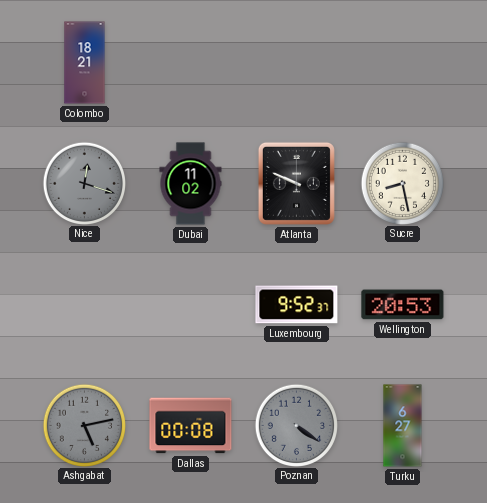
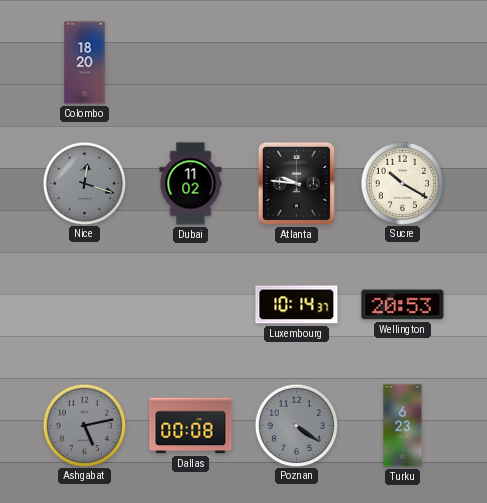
Colombo: 18:21 -> 18:20 (85, 63)
Atlanta: 9:49 -> 9:46 (296, 183)
Sucre: 8:28 -> 10:20 (402, 183)
Luxembourg: 9:52 -> 10:14 (297, 305)
Turku: 6:27 -> 6:23 (403, 426)
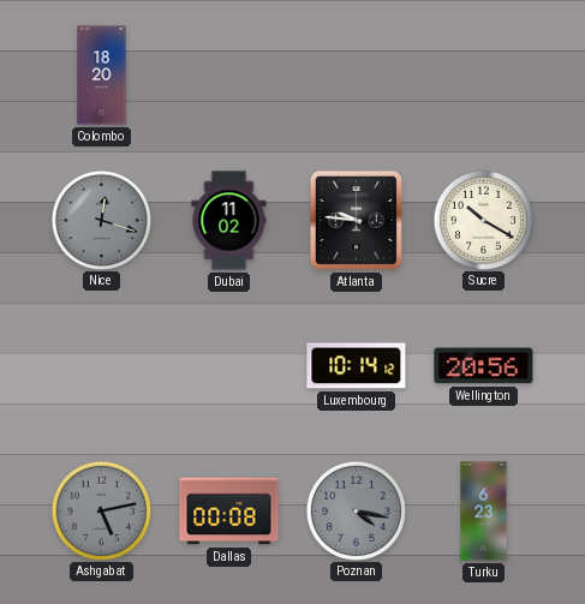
Luxembourg: 10:14:37 -> 10:14:12 (357, 366)
Wellington: 20:53 -> 20:56 (484, 366)
Poznan: 4:21 -> 4:17 (356, 510)
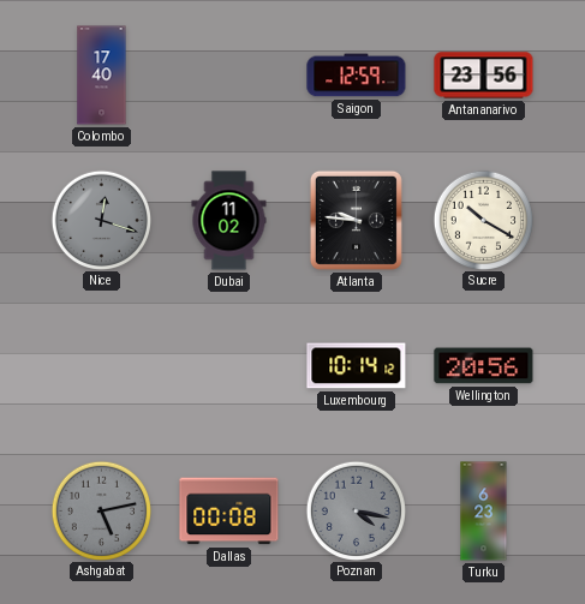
Colombo: 18:20 -> 17:40 (102, 76)
Saigon: none -> 12:59 (357, 76)
Antananarivo: none -> 23:56 (484, 76)
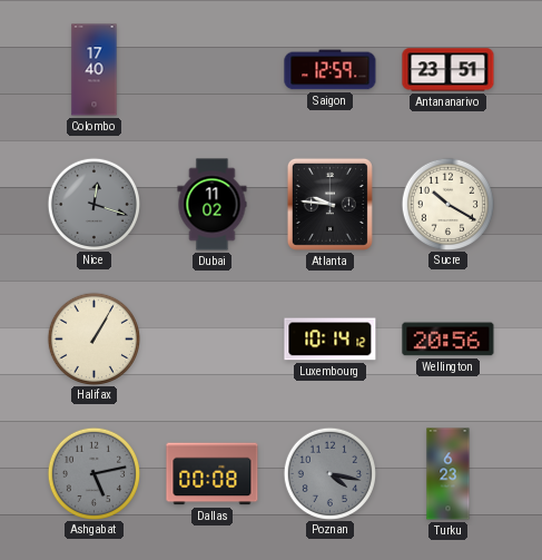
Antananarivo: 23:56 -> 23:51 (449, 70)
Halifax: none -> 1:05 (93, 338)
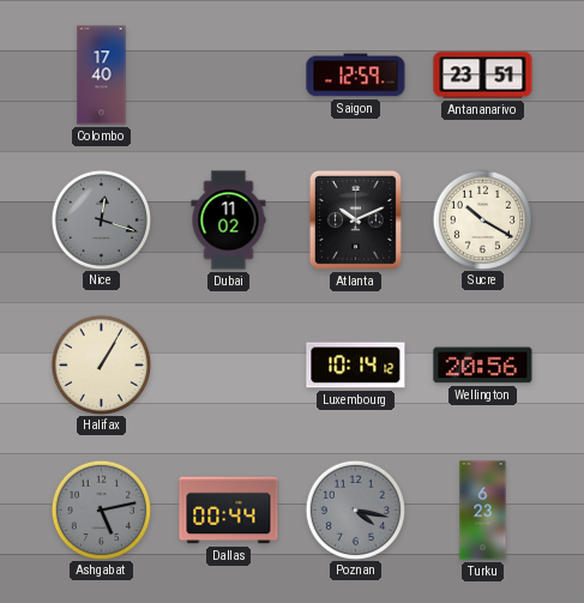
Atlanta: 9:46 -> 10:11 (355, 219)
Dallas: 00:08 -> 00:44 (229, 511)
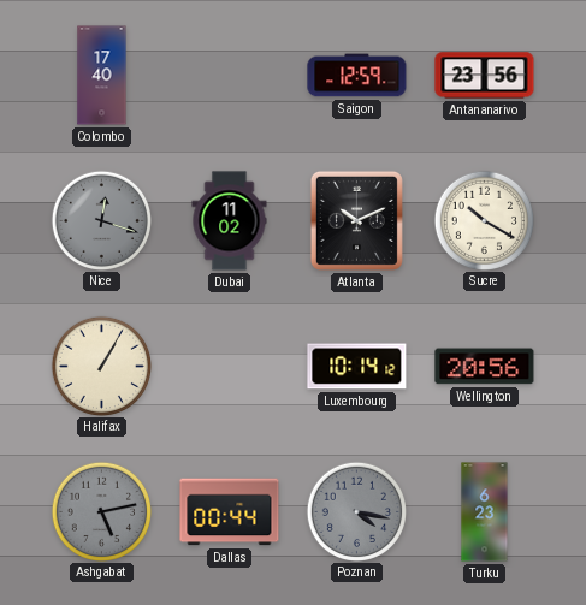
Antananarivo: 23:51 -> 23:56 (485, 76)
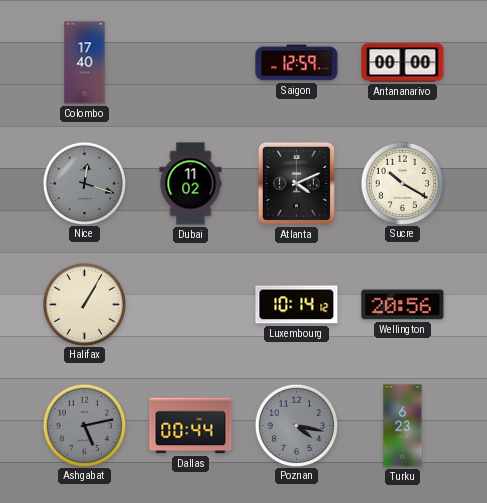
Antananarivo: 23:56 -> 00:00 (403, 63)
Atlanta: 10:11 -> 4:11 (296, 183)
